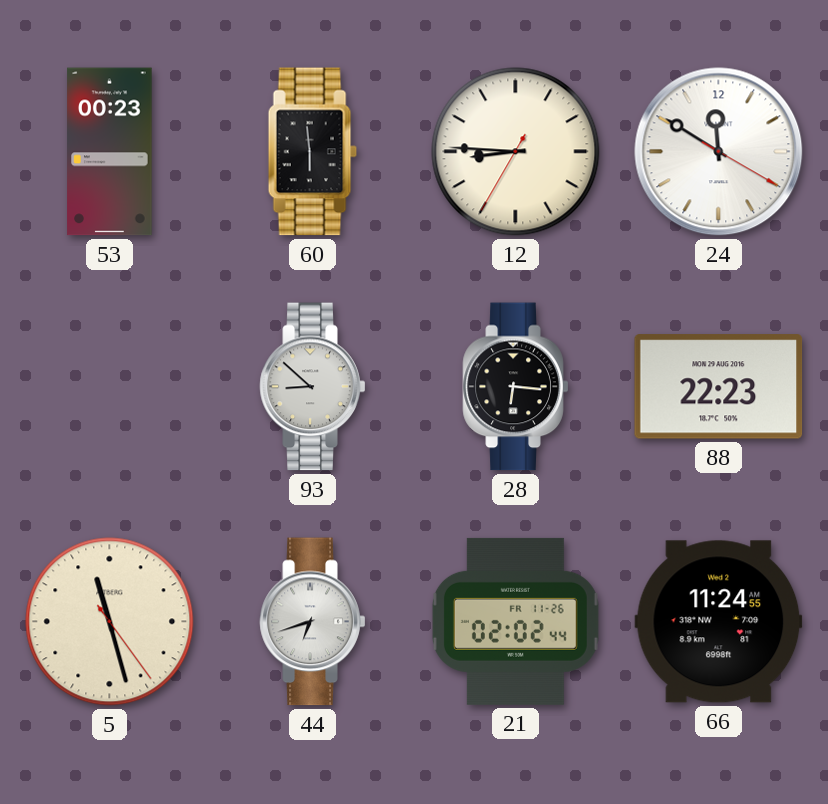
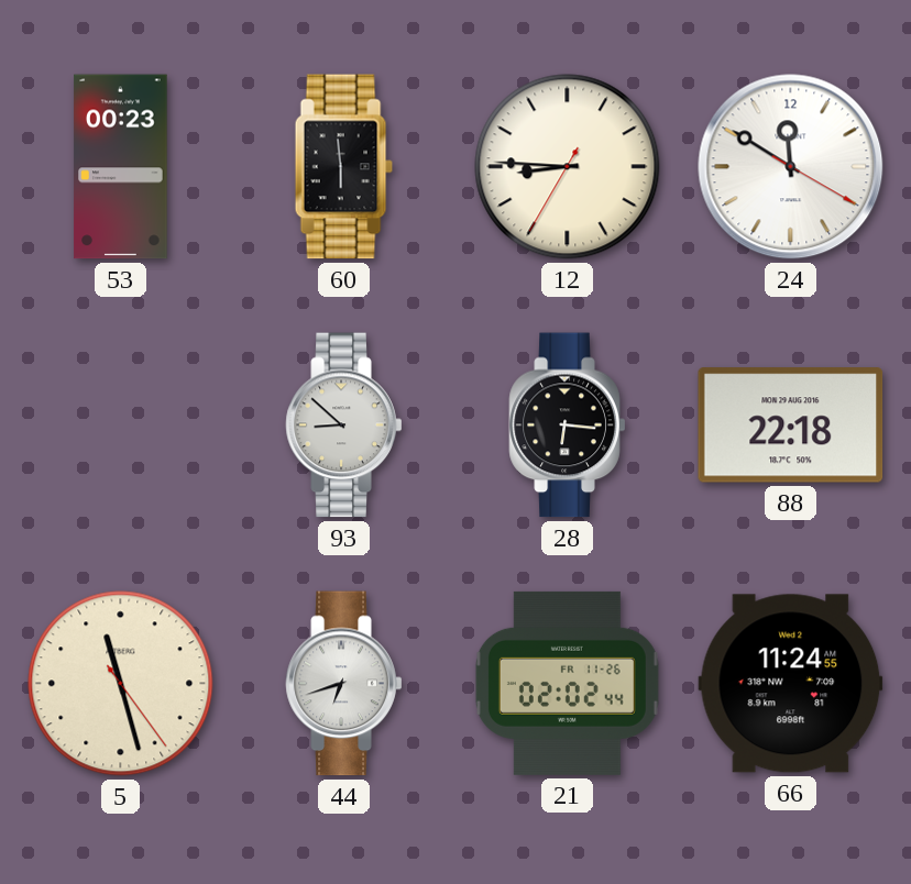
88: 22:23 -> 22:18 (791, 426)
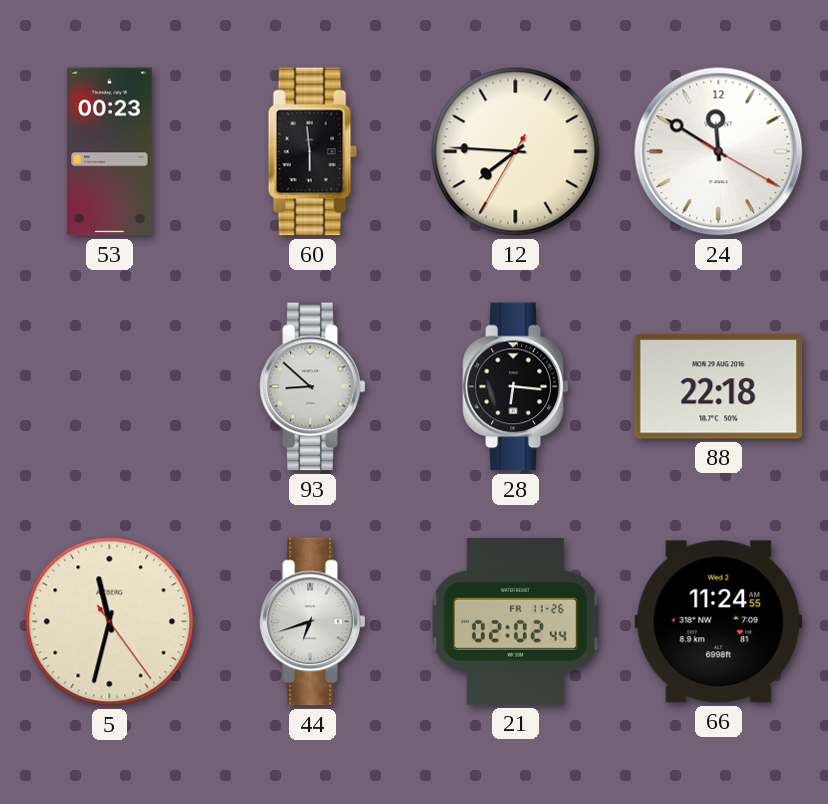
12: 8:45 -> 7:45 (516, 152)
5: 11:27 -> 11:32 (110, 622)
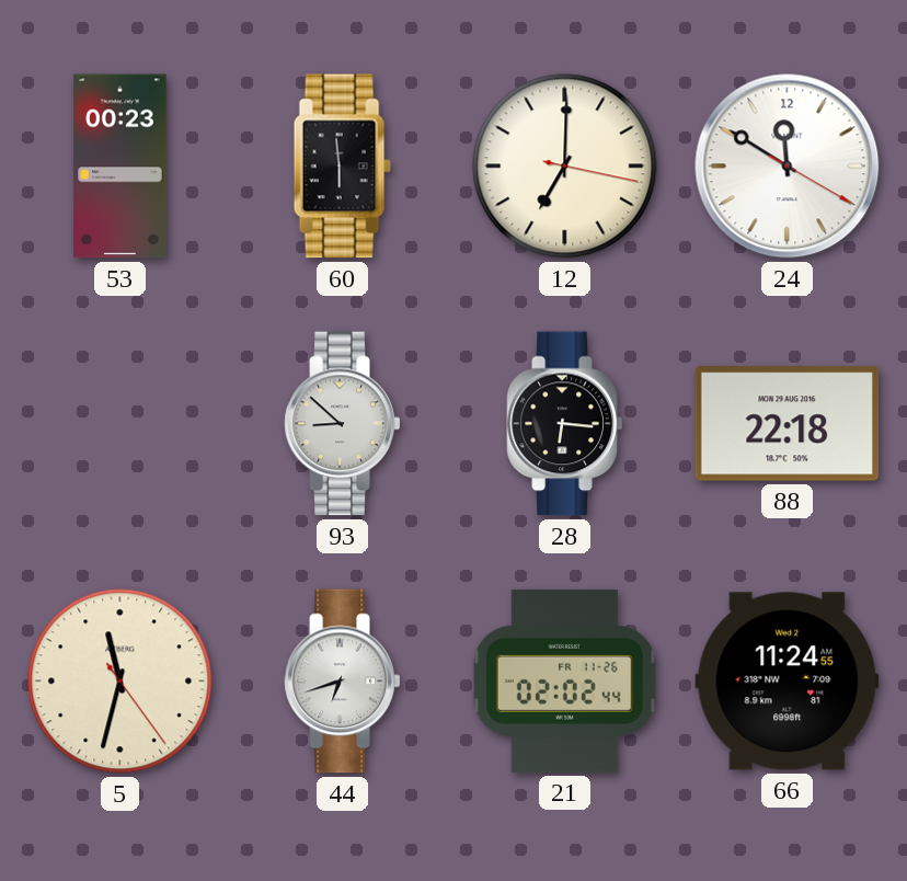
12: 7:45 -> 7:00 (565, 167)
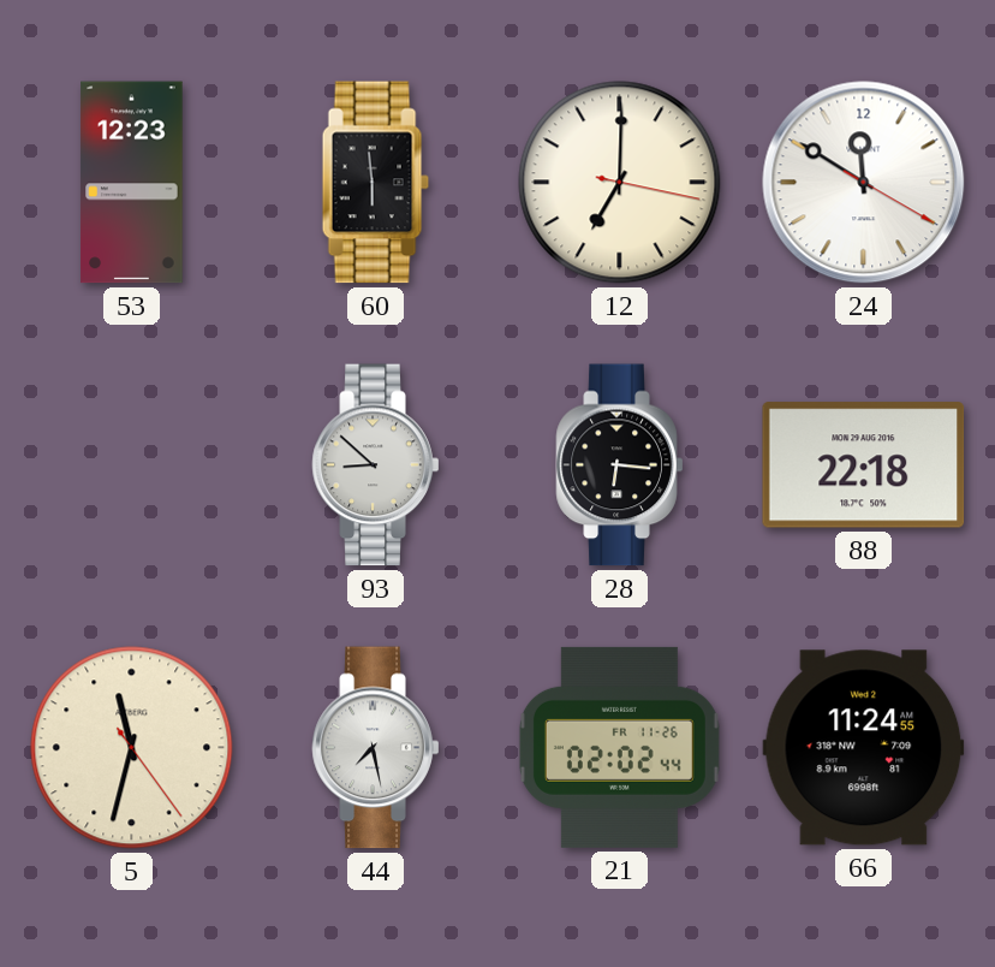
53: 00:23 -> 12:23 (132, 183)
44: 6:42 -> 7:28 (376, 748)
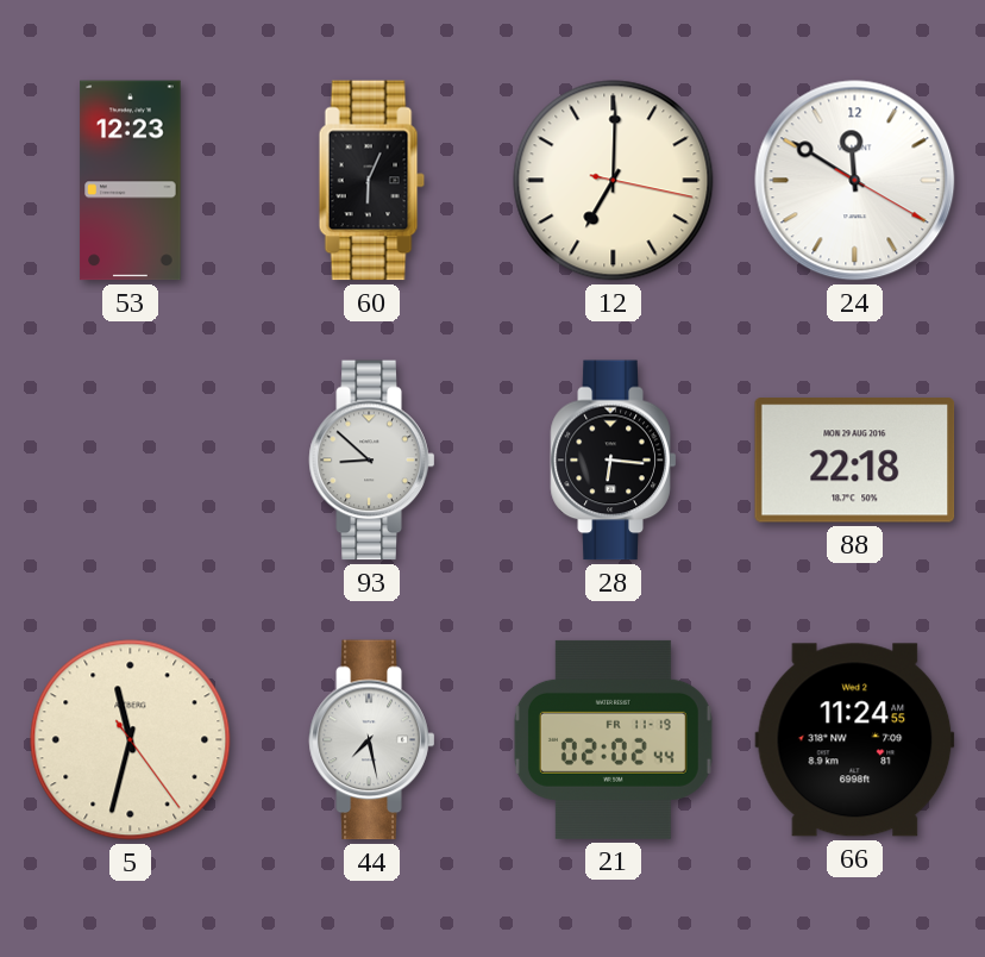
60: 5:59 -> 6:04 (371, 181)
21 date: FR 11-26 -> FR 11-19 (613, 739)
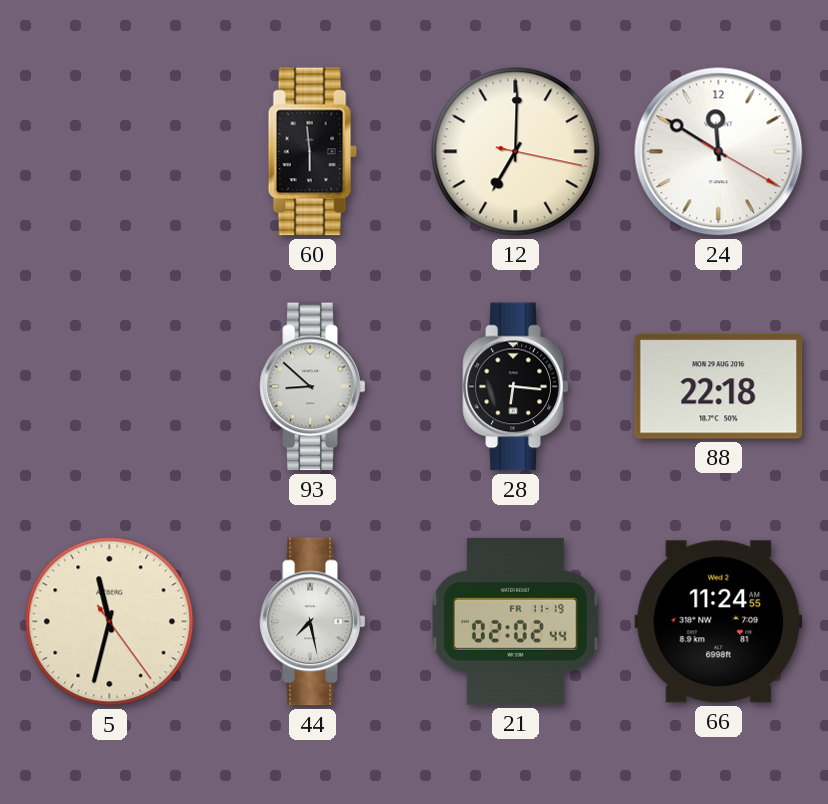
53: 12:23 -> none (131, 181)
60: 6:04 -> 5:59 (312, 152)
